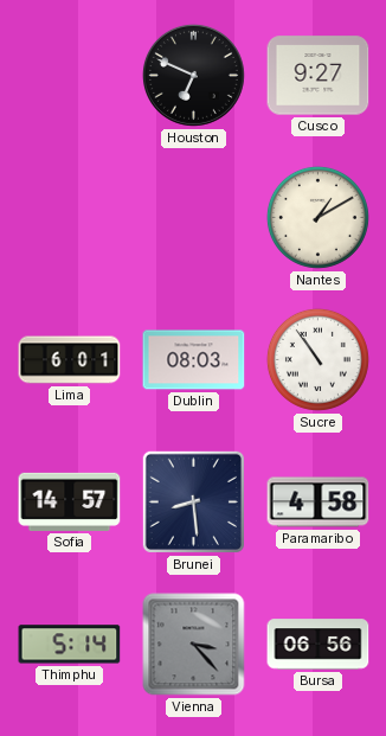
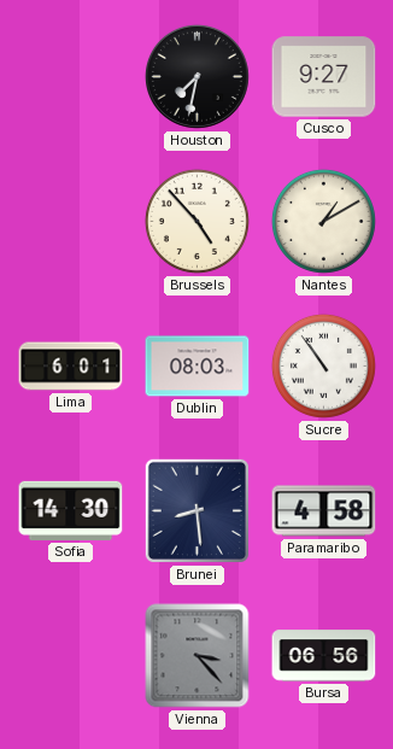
Houston: 6:49 -> 7:32 (196, 76)
Brussels: none -> 4:53 (196, 221)
Sofia: 14:57 -> 14:30 (71, 510)
Thimphu: 5:14 -> none (70, 645)
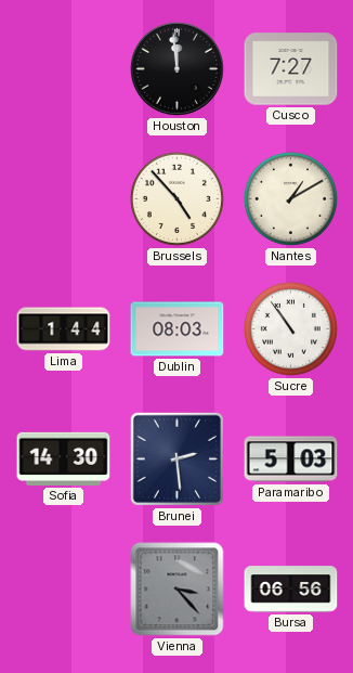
Houston: 7:32 -> 11:59 (176, 68)
Cusco: 9:27 -> 7:27 (291, 69)
Lima: 6:01 -> 1:44 (64, 329)
Brunei: 8:29 -> 2:29 (176, 458)
Paramaribo: 4:58 -> 5:03 (291, 460)
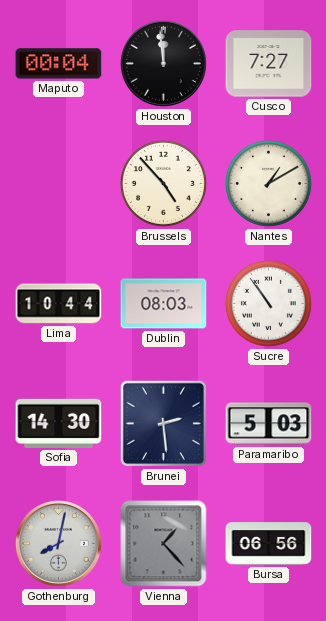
Maputo: none -> 00:04 (59, 64)
Lima: 1:44 -> 10:44 (59, 304)
Gothenburg: none -> 8:02 (58, 543)
Vienna: 3:23 -> 1:23 (164, 544)
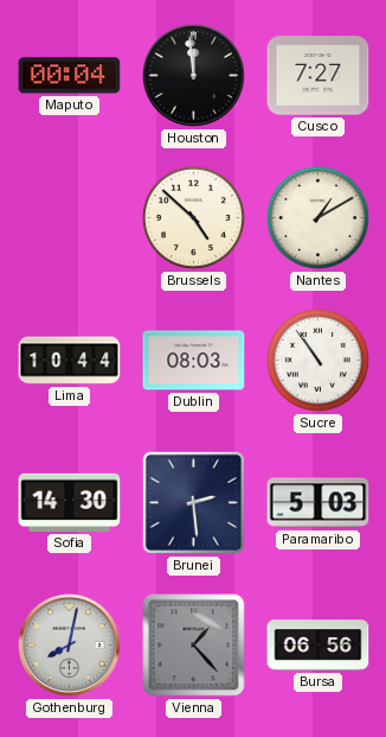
Brussels: 4:53 -> 4:52 (193, 217)
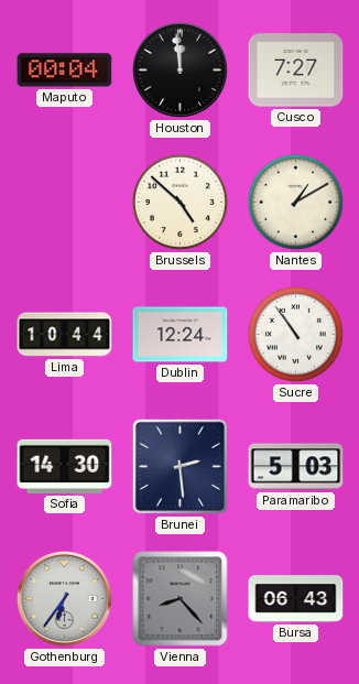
Dublin: 08:03 -> 12:24 (181, 335)
Gothenburg: 8:02 -> 6:36 (64, 598)
Vienna: 1:23 -> 8:23 (181, 599)
Bursa: 06:56 -> 06:43 (296, 599)
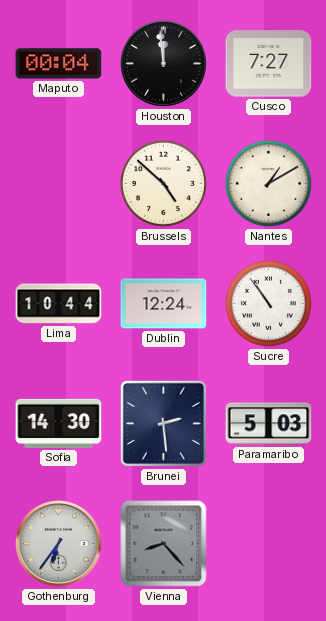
Bursa: 06:43 -> none (296, 599)
